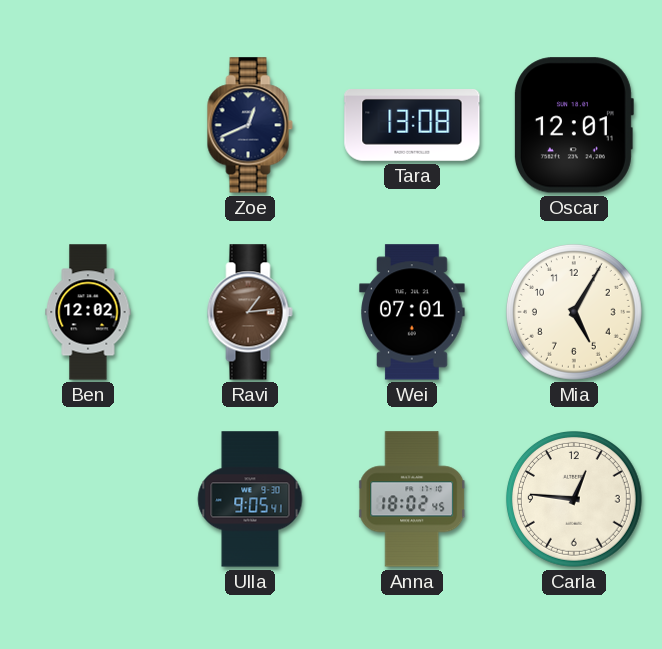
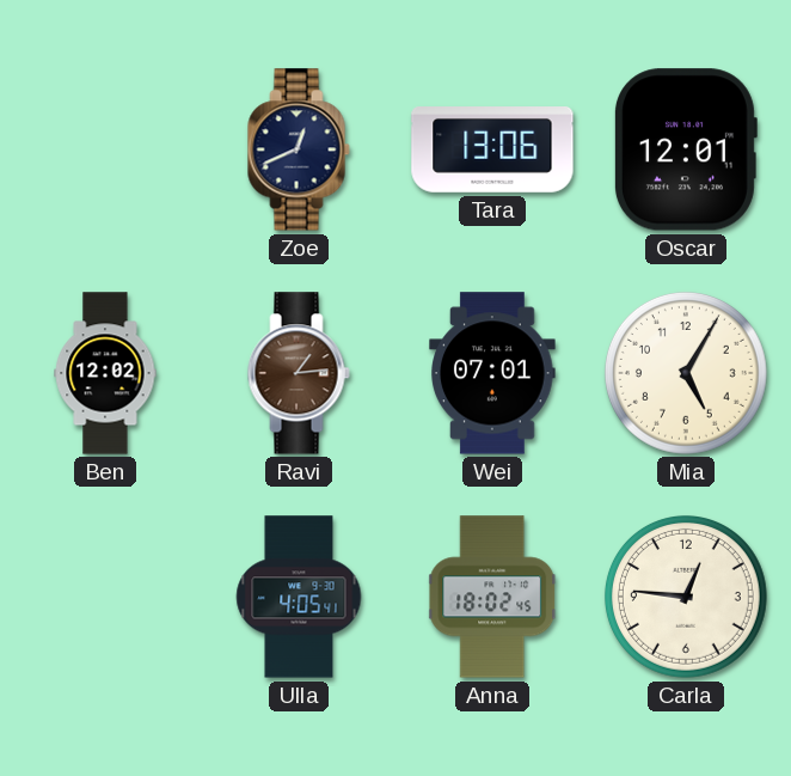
Tara: 13:08 -> 13:06 (492, 151)
Ulla: 9:05 -> 4:05 (299, 597)
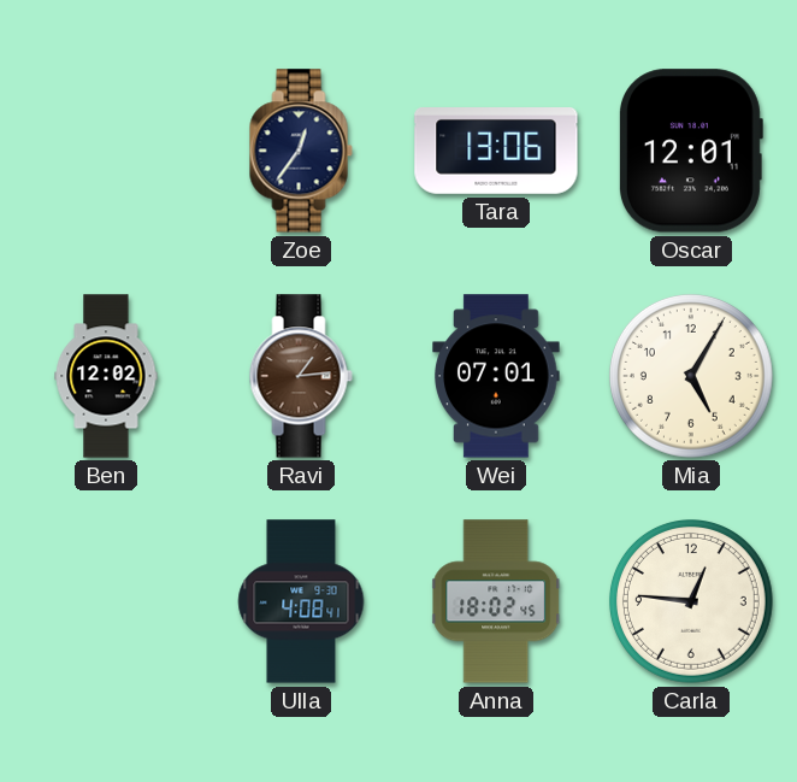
Zoe: 12:41 -> 12:36 (301, 151)
Ulla: 4:05 -> 4:08 (301, 601)
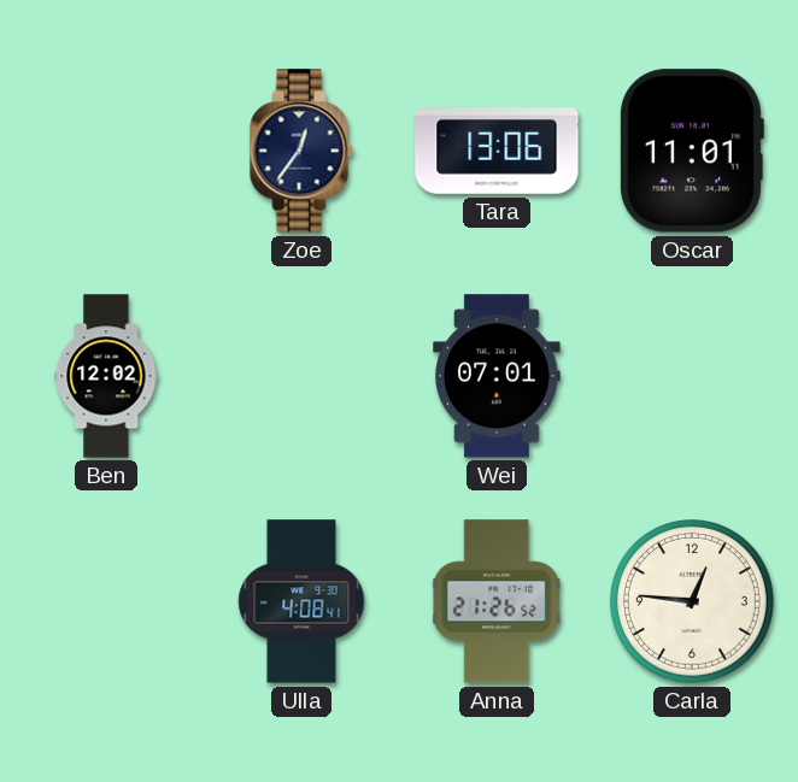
Oscar: 12:01 -> 11:01 (692, 151)
Ravi: 1:14 -> none (301, 376)
Mia: 5:05 -> none (691, 376)
Anna: 18:02 -> 21:26 (498, 601)
